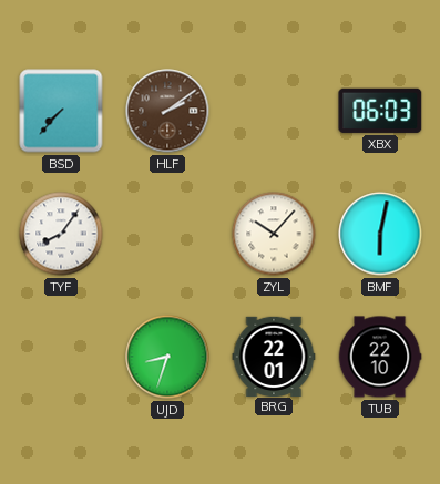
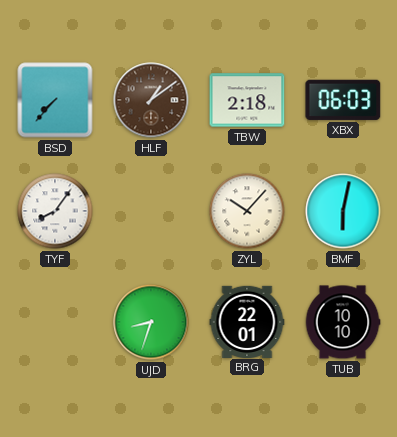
HLF: 2:09 -> 1:09 (151, 100)
TBW: none -> 2:18 (247, 100)
TUB: 22:10 -> 10:10 (343, 322)
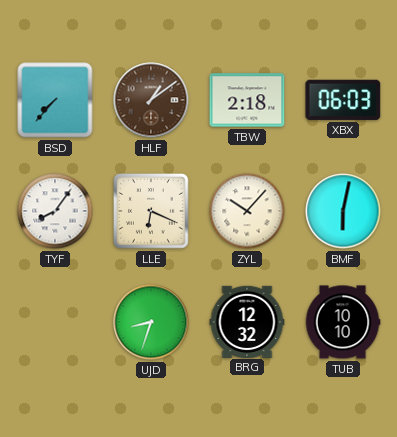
LLE: none -> 6:19 (151, 211)
BRG: 22:01 -> 12:32 (247, 321)
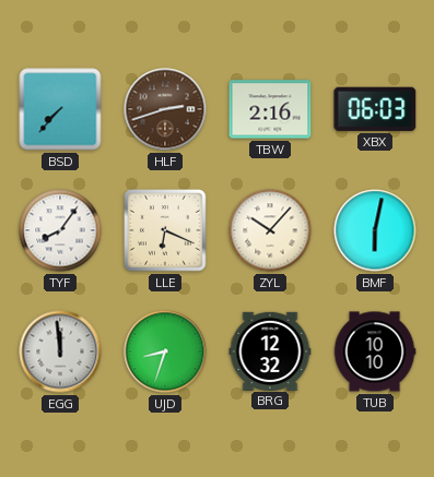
HLF: 1:09 -> 2:42 (165, 109)
TBW: 2:18 -> 2:16 (270, 109)
EGG: none -> 11:59 (60, 351)
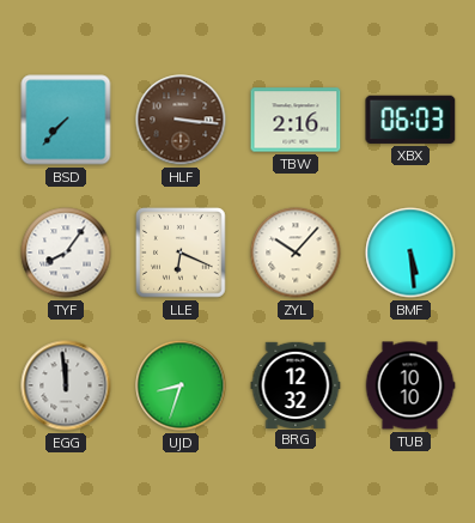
HLF: 2:42 -> 3:16 (181, 120)
BMF: 6:02 -> 5:29 (410, 253)
